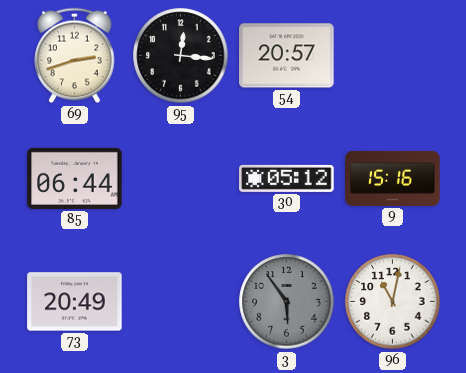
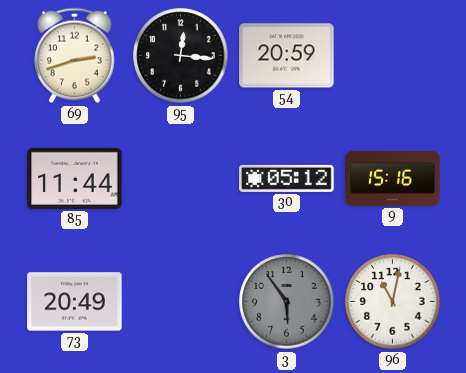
54: 20:57 -> 20:59 (287, 56)
85: 06:44 -> 11:44 (75, 178)
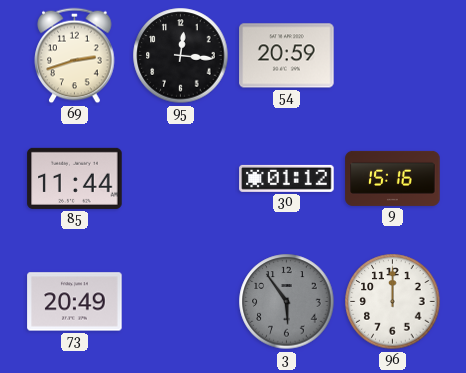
30: 05:12 -> 01:12 (287, 178)
96: 11:02 -> 12:00 (393, 302)
